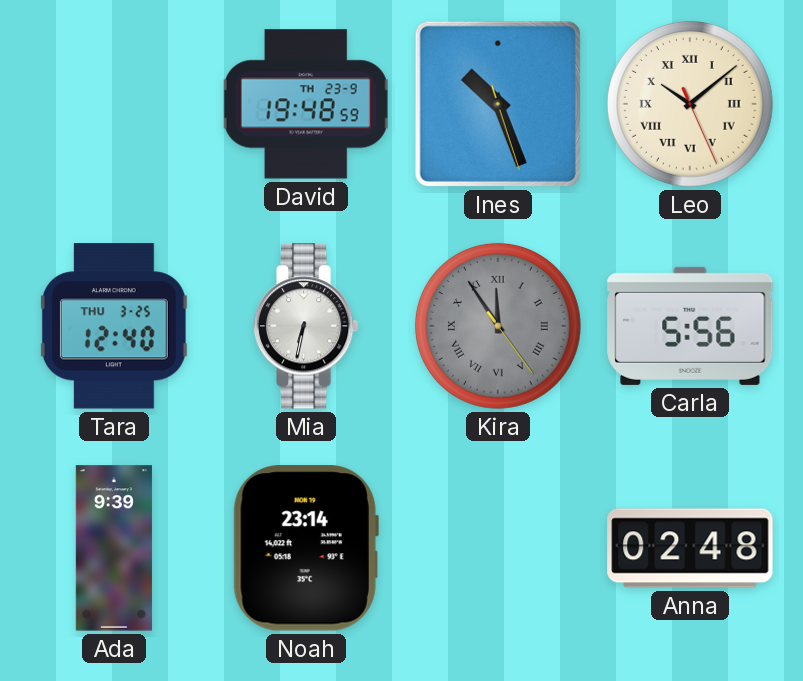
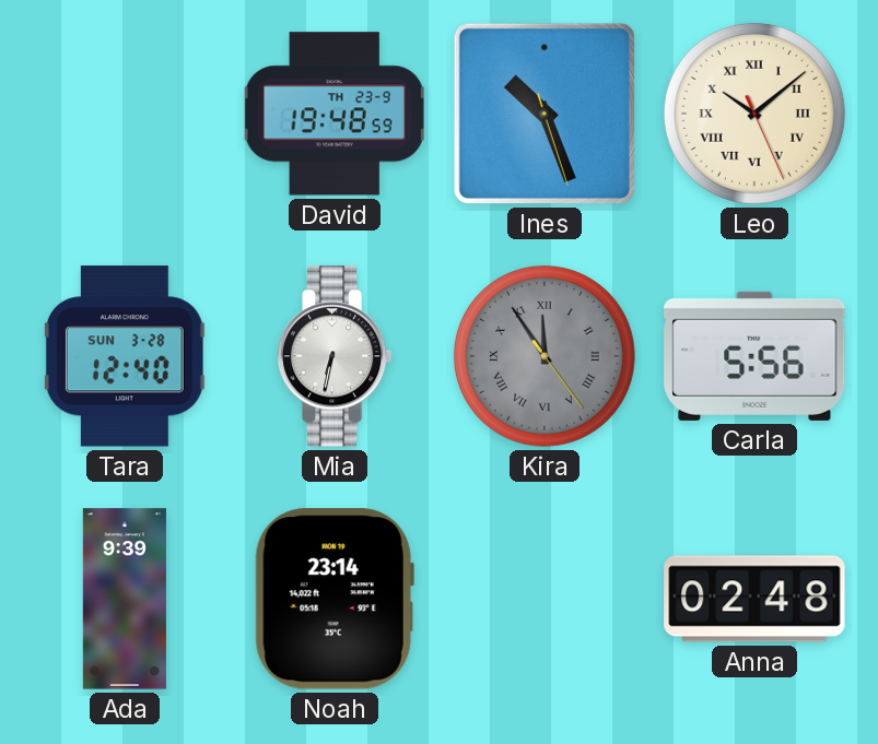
Tara date: THU 3-25 -> SUN 3-28 (125, 356)
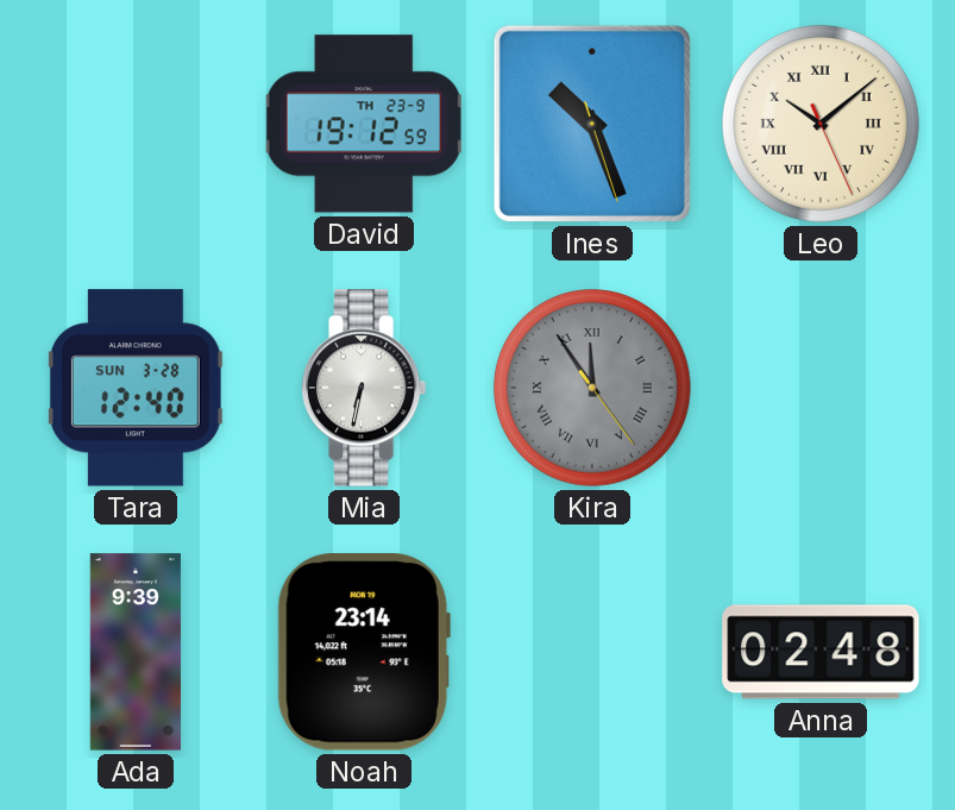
David: 19:48 -> 19:12 (364, 124)
Carla: 5:56 -> none (754, 356)
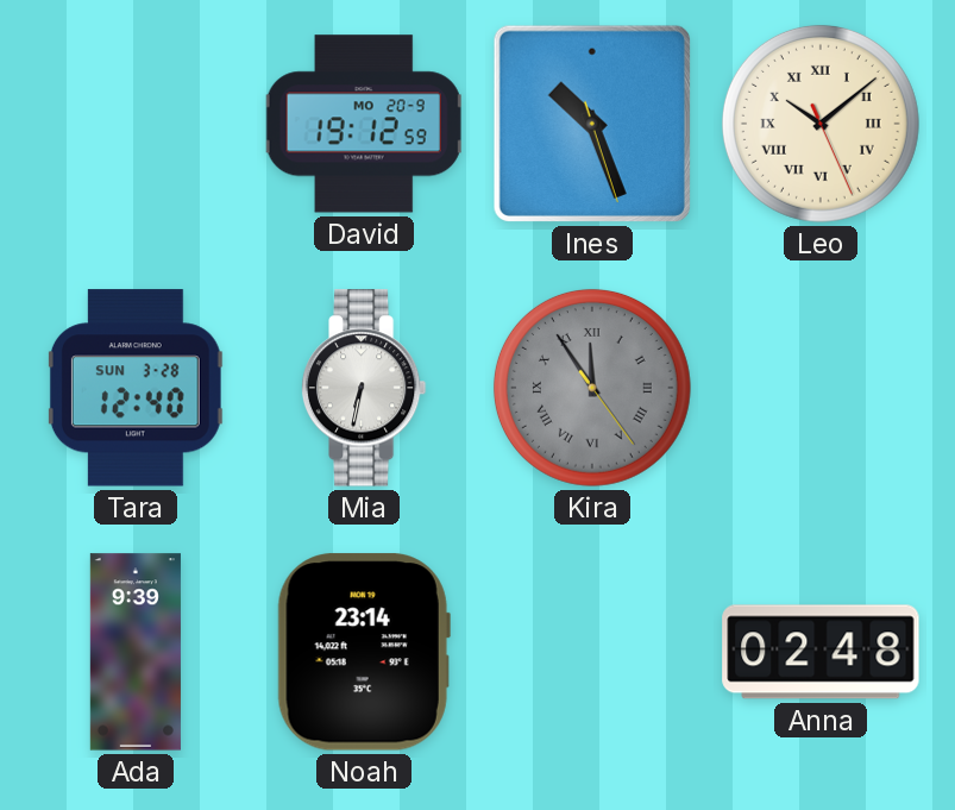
David date: TH 23-9 -> MO 20-9 (364, 124)
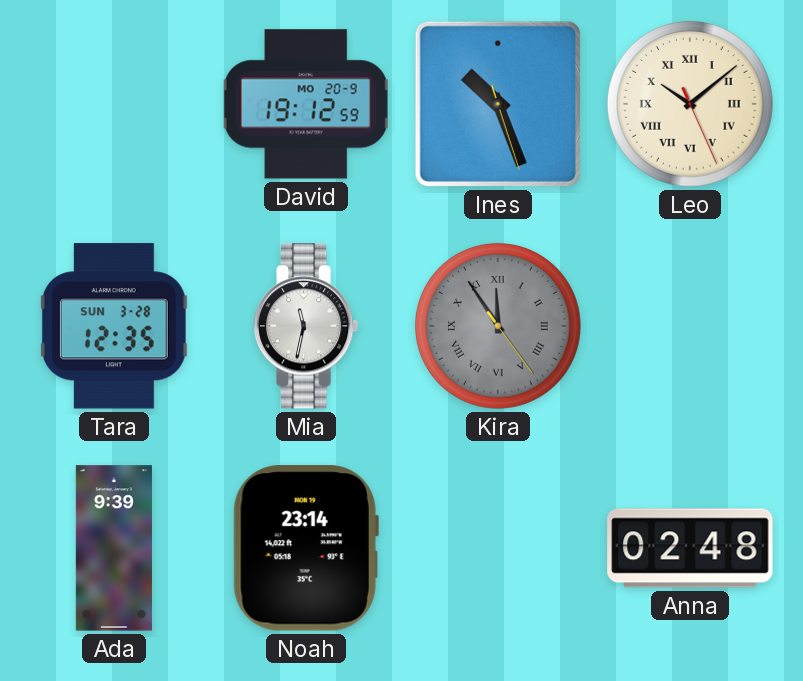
Tara: 12:40 -> 12:35 (114, 326)
Mia: 6:32 -> 11:32 (306, 326)
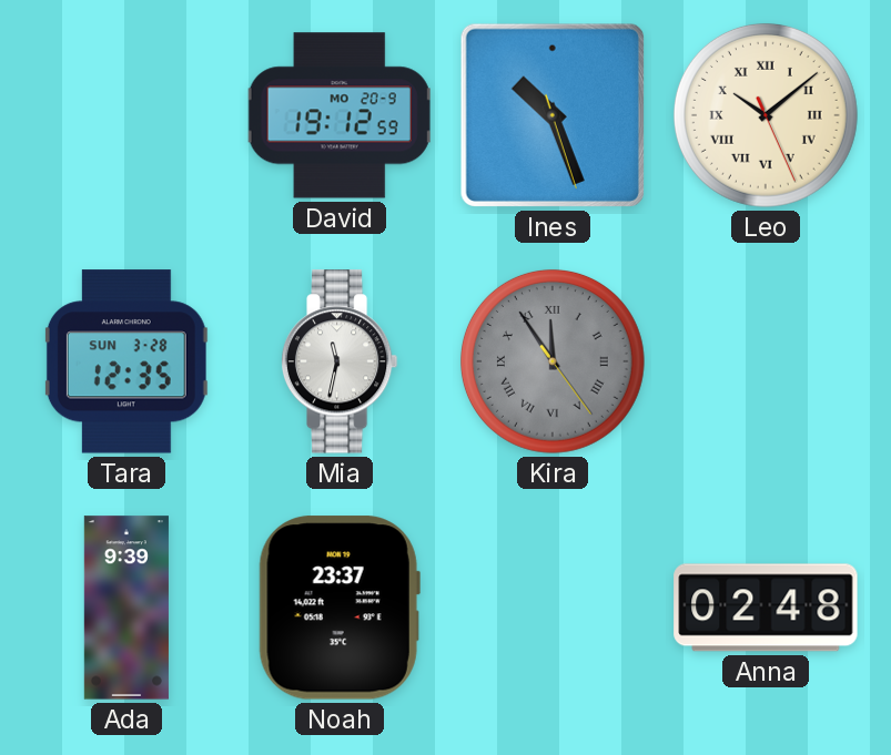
Noah: 23:14 -> 23:37 (340, 608)
